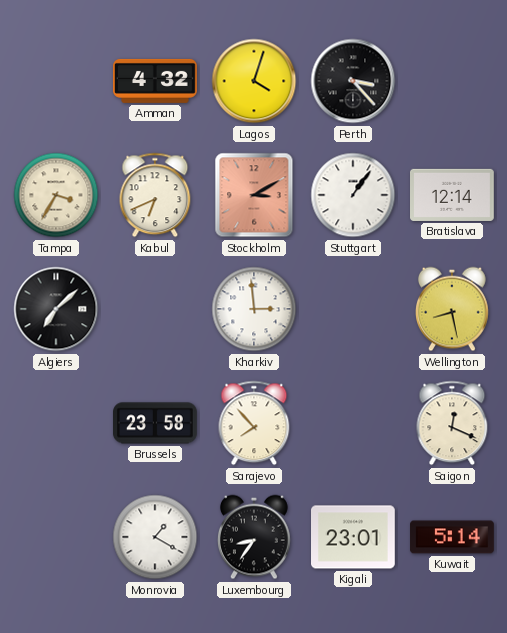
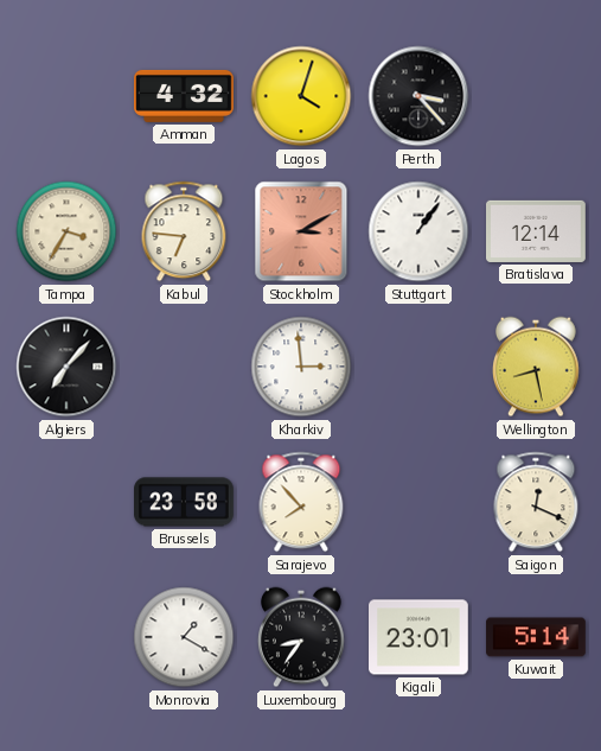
Kabul: 6:41 -> 6:46 (184, 231)
Algiers: 7:08 -> 7:07 (66, 367)
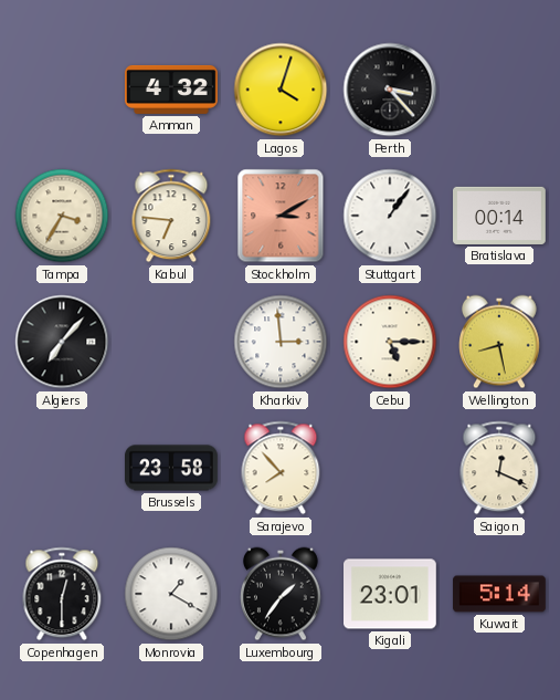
Bratislava: 12:14 -> 00:14 (500, 216)
Cebu: none -> 5:15 (390, 342)
Copenhagen: none -> 12:30 (62, 594)
Luxembourg: 8:36 -> 1:36 (282, 594)
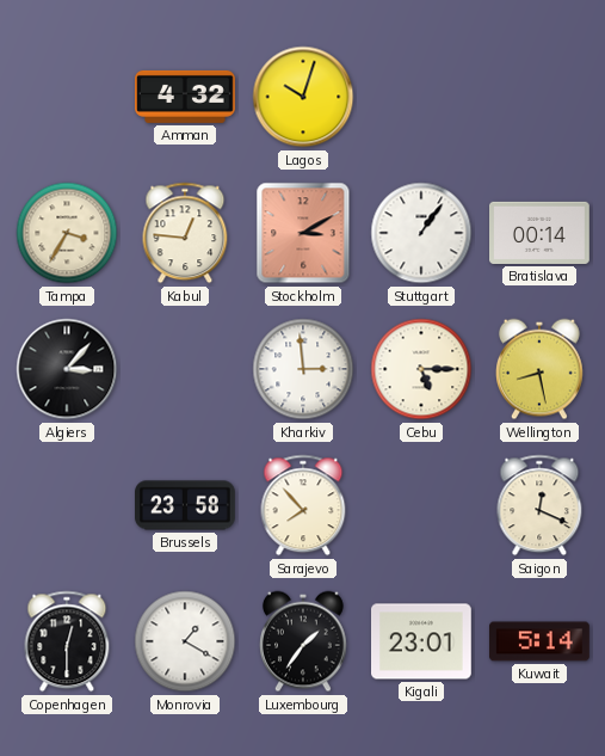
Lagos: 4:03 -> 10:03 (303, 97)
Perth: 3:23 -> none (390, 90)
Kabul: 6:46 -> 12:46 (185, 233)
Algiers: 7:07 -> 3:07 (67, 369)
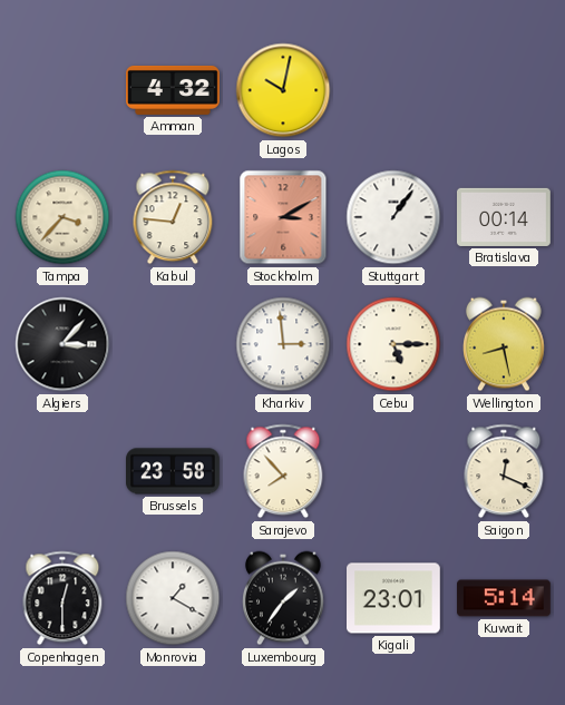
Lagos: 10:03 -> 10:02 (283, 90)
Tampa: 3:35 -> 3:37 (62, 217)
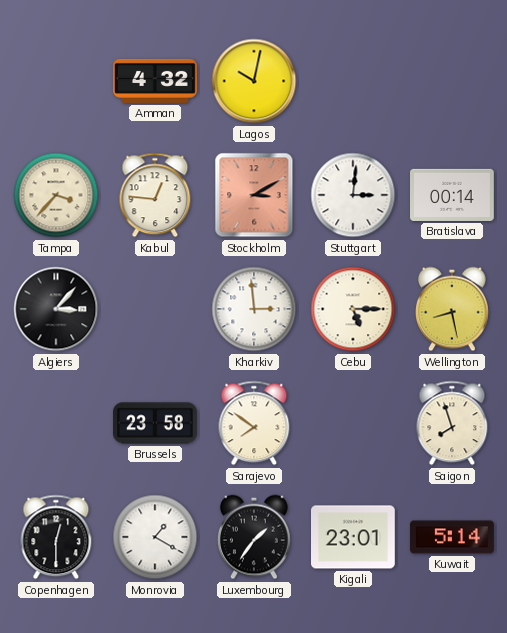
Stuttgart: 1:06 -> 3:01 (353, 195)
Sarajevo: 7:53 -> 7:51 (254, 423)
Saigon: 12:19 -> 7:57 (452, 423)
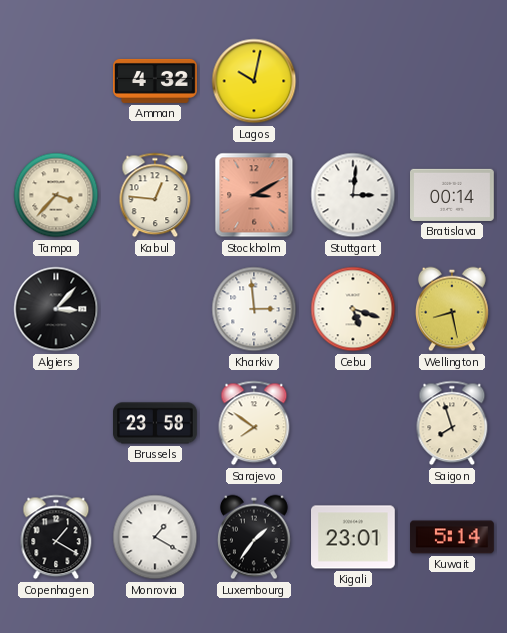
Cebu: 5:15 -> 5:18 (353, 309)
Copenhagen: 12:30 -> 1:20 (56, 537)
